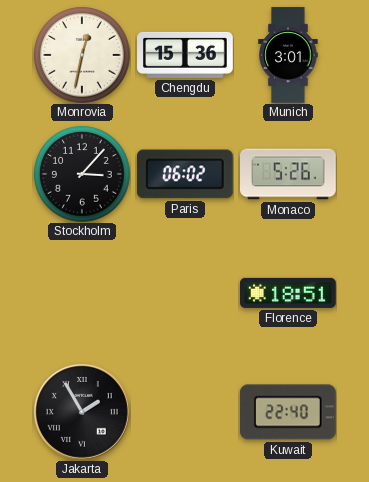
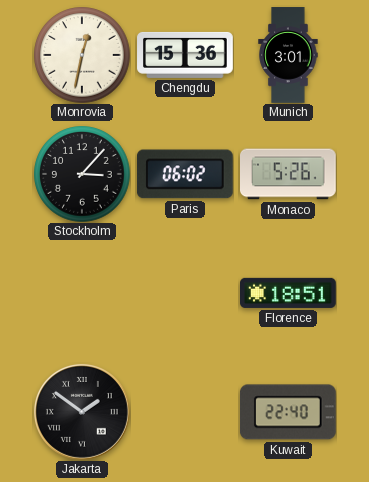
Jakarta: 1:55 -> 1:51 (82, 412)
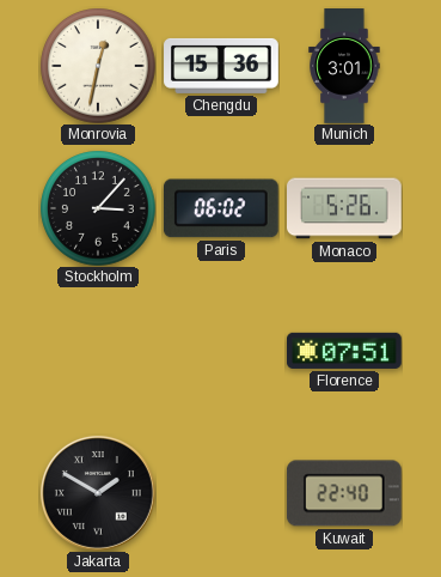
Florence: 18:51 -> 07:51 (345, 351)
Jakarta: 1:51 -> 1:50 (98, 493)
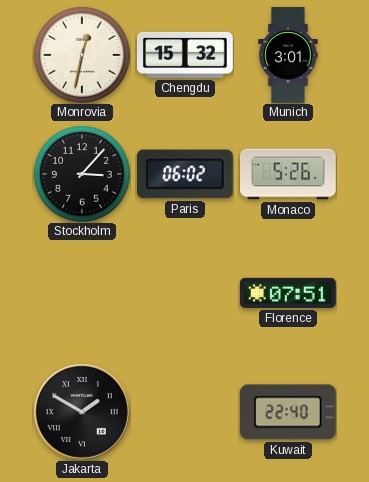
Chengdu: 15:36 -> 15:32 (185, 55)
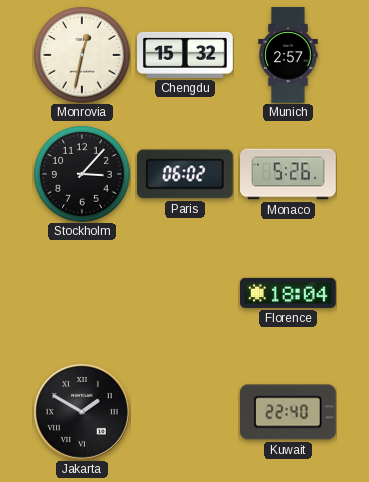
Munich: 3:01 -> 2:57 (288, 55)
Florence: 07:51 -> 18:04 (289, 293)
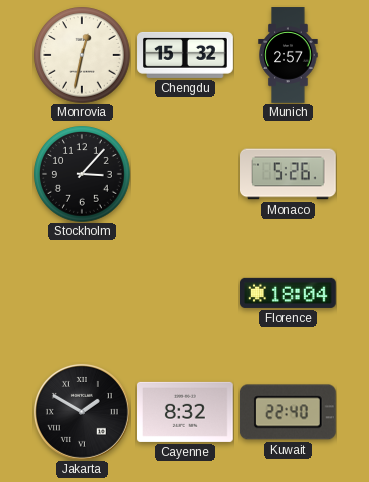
Paris: 06:02 -> none (185, 174)
Cayenne: none -> 8:32 (186, 412)
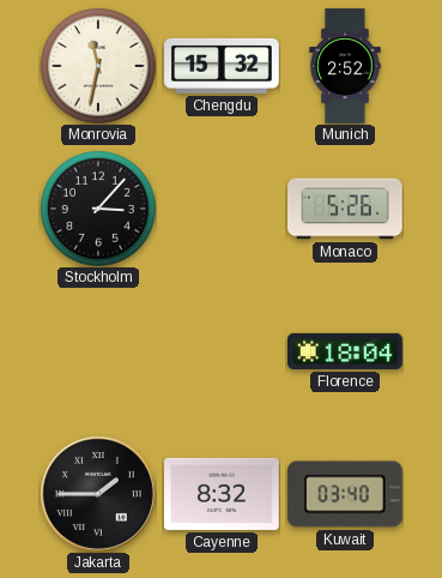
Monrovia: 12:32 -> 11:32 (98, 66)
Munich: 2:57 -> 2:52 (345, 66)
Jakarta: 1:50 -> 1:45 (98, 494)
Kuwait: 22:40 -> 03:40 (345, 494)
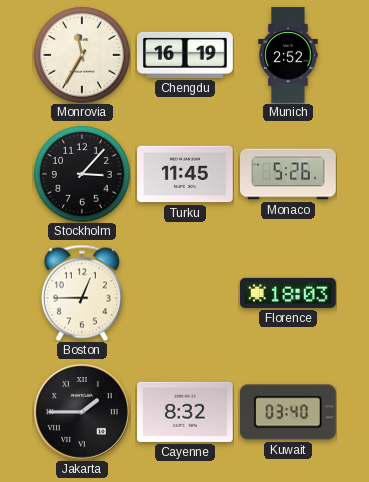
Monrovia: 11:32 -> 11:35 (82, 55)
Chengdu: 15:32 -> 16:19 (185, 55)
Turku: none -> 11:45 (185, 174)
Boston: none -> 12:45 (82, 293)
Florence: 18:04 -> 18:03 (289, 293)
